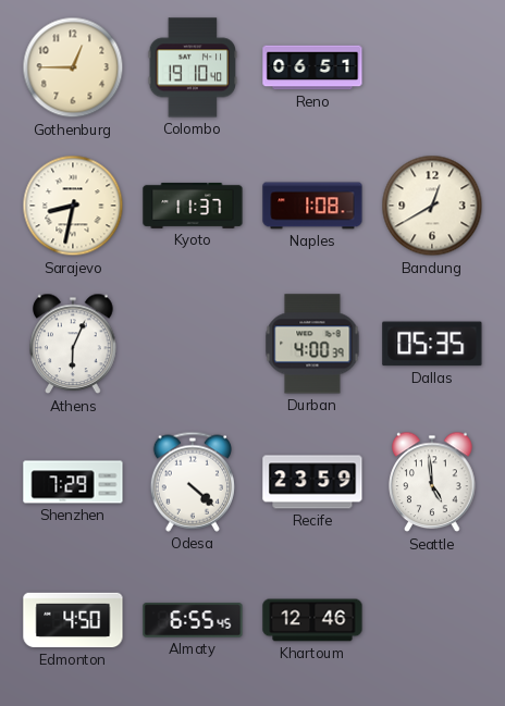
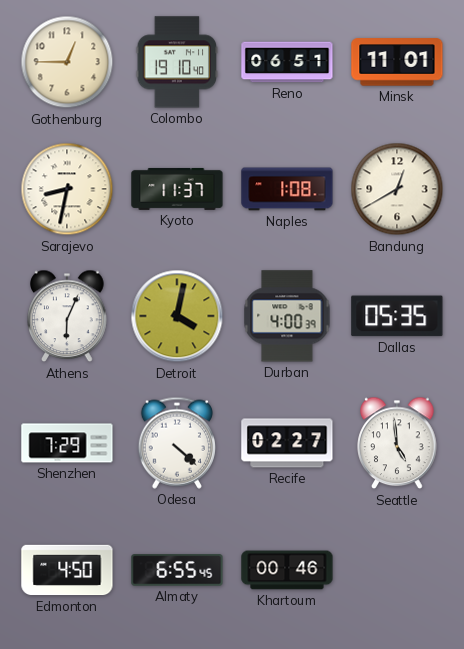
Minsk: none -> 11:01 (397, 62)
Detroit: none -> 4:02 (177, 316)
Recife: 23:59 -> 02:27 (287, 443)
Khartoum: 12:46 -> 00:46 (287, 570)
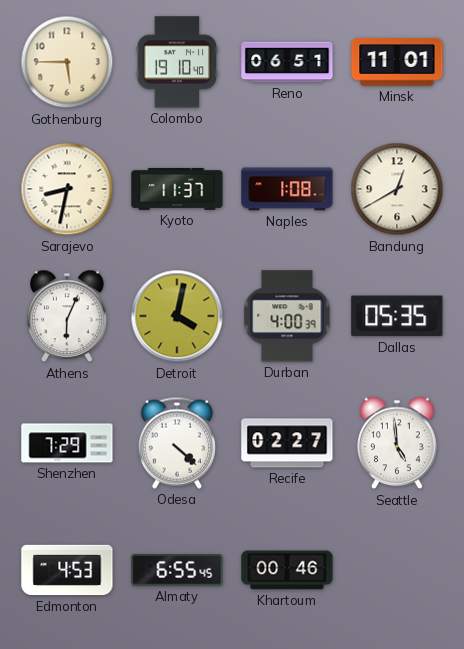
Gothenburg: 12:45 -> 5:45 (67, 62)
Edmonton: 4:50 -> 4:53 (67, 570)
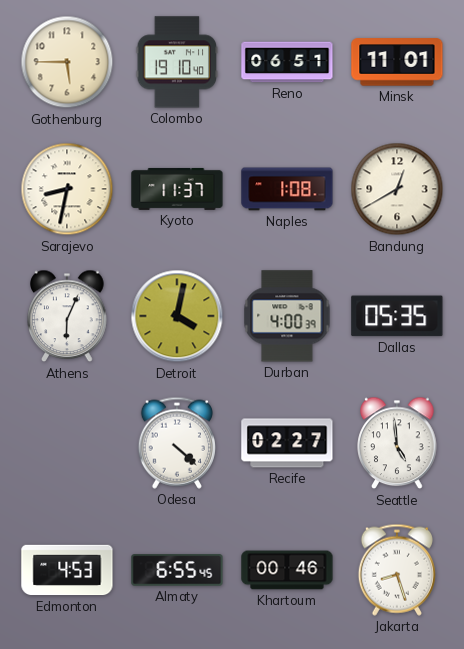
Shenzhen: 7:29 -> none (67, 443)
Jakarta: none -> 8:27 (397, 570)
